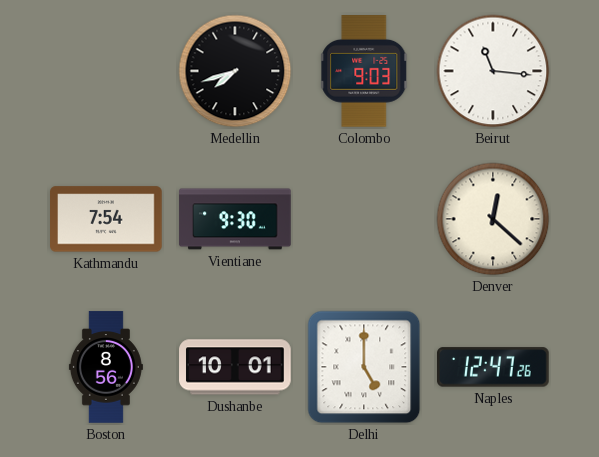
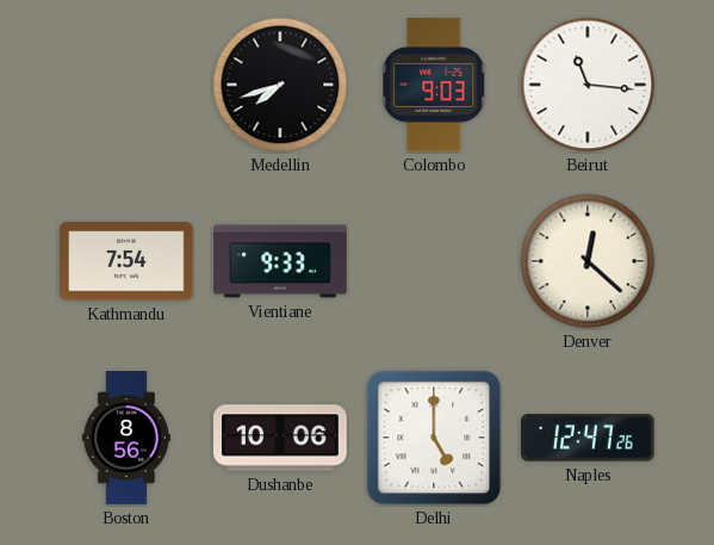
Vientiane: 9:30 -> 9:33 (280, 261)
Dushanbe: 10:01 -> 10:06 (280, 438)
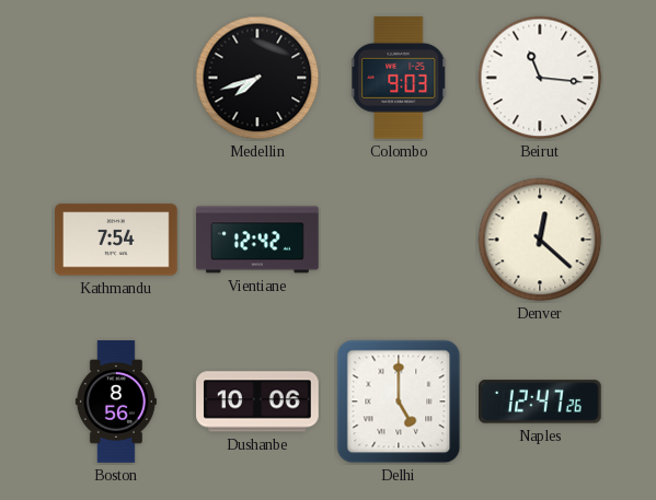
Vientiane: 9:33 -> 12:42 (257, 240)
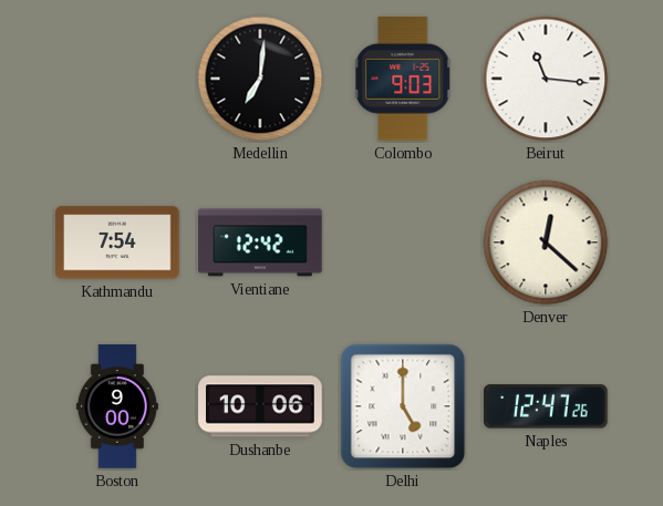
Medellin: 7:42 -> 7:01 (260, 79)
Boston: 8:56 -> 9:00 (117, 406)
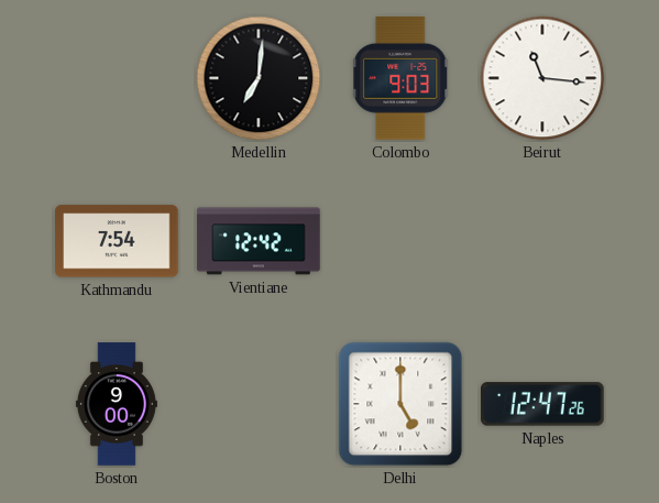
Denver: 12:22 -> none (546, 242)
Dushanbe: 10:06 -> none (260, 406)
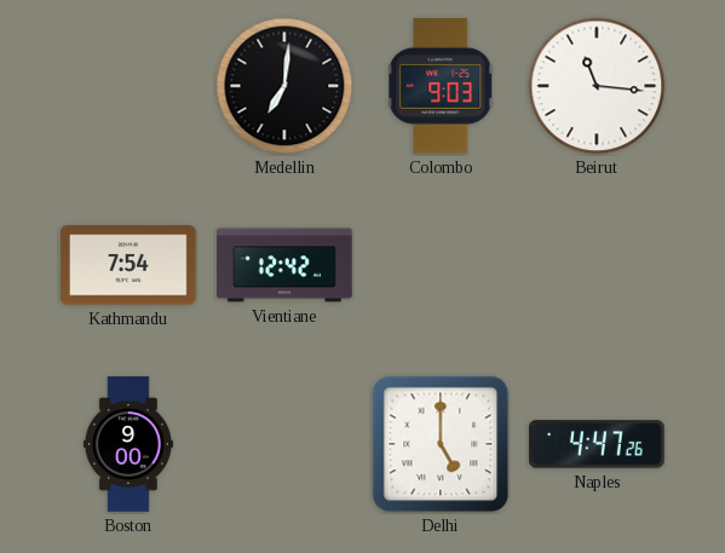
Naples: 12:47 -> 4:47 (597, 444)
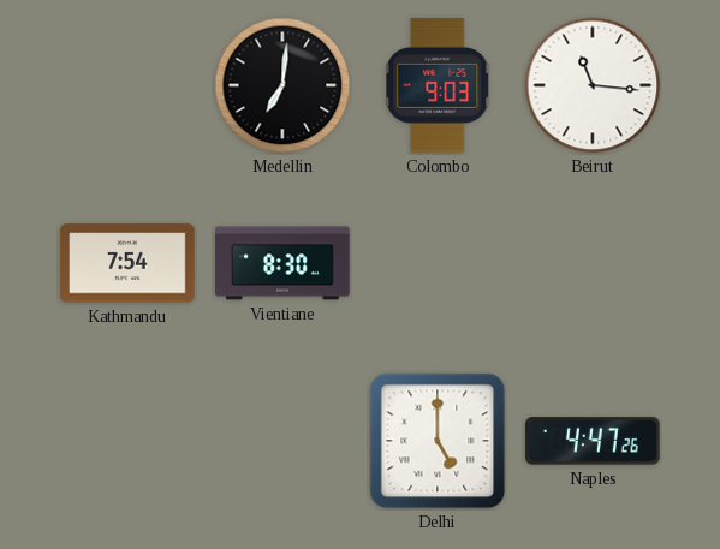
Vientiane: 12:42 -> 8:30 (282, 263)
Boston: 9:00 -> none (128, 444)
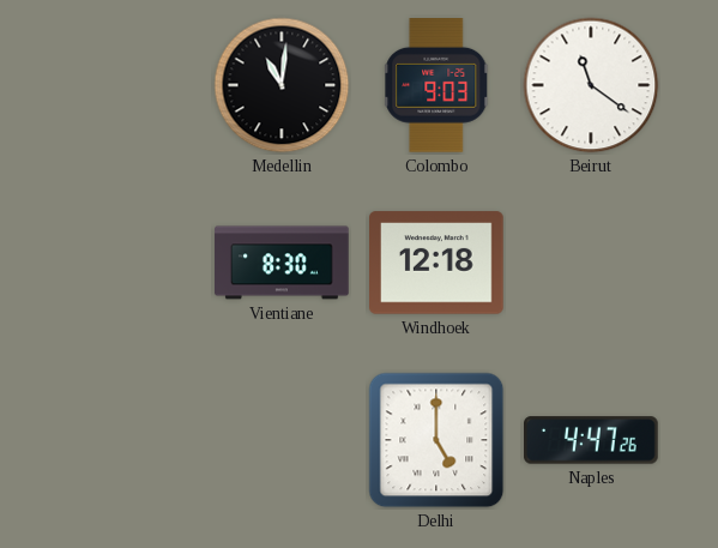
Medellin: 7:01 -> 11:01 (282, 85)
Beirut: 11:16 -> 11:21 (591, 85)
Kathmandu: 7:54 -> none (127, 263)
Windhoek: none -> 12:18 (438, 263)
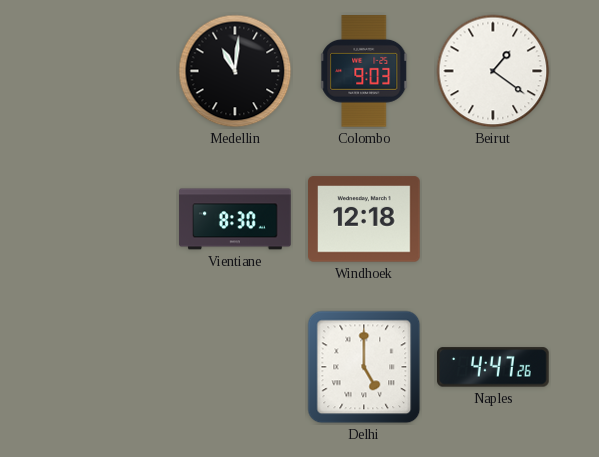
Beirut: 11:21 -> 1:21 (493, 71)
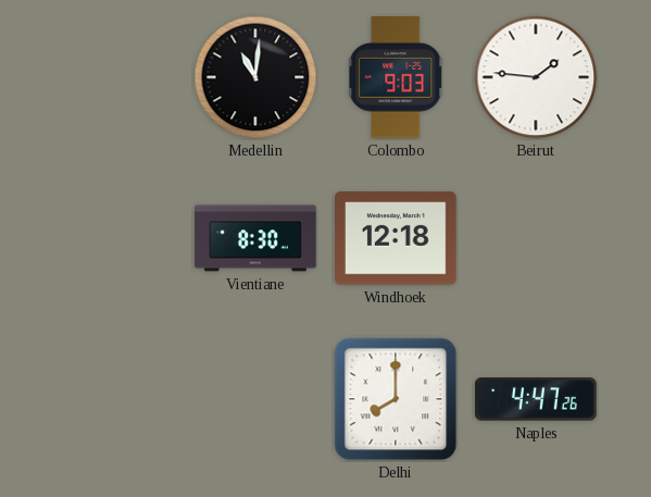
Beirut: 1:21 -> 1:46 (536, 77)
Delhi: 5:00 -> 8:00 (396, 399)
